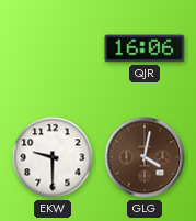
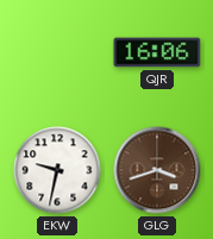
EKW: 9:30 -> 9:32 (57, 170)
GLG: 4:02 -> 3:42 (157, 170)
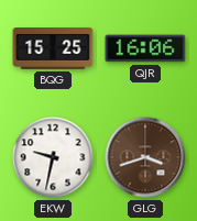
BQG: none -> 15:25 (53, 49)
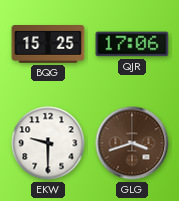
QJR: 16:06 -> 17:06 (132, 44)
EKW: 9:32 -> 9:30 (48, 143)
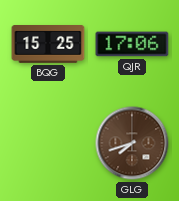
EKW: 9:30 -> none (48, 143)
GLG: 3:42 -> 7:42 (132, 143)
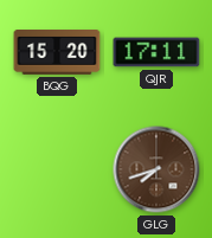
BQG: 15:25 -> 15:20 (57, 53)
QJR: 17:06 -> 17:11 (156, 52)
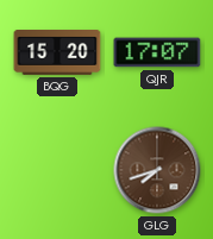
QJR: 17:11 -> 17:07 (157, 52)
